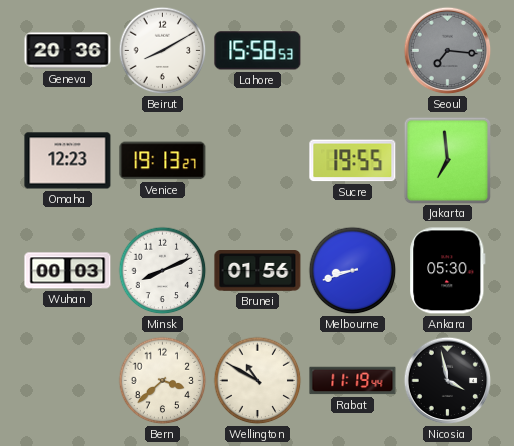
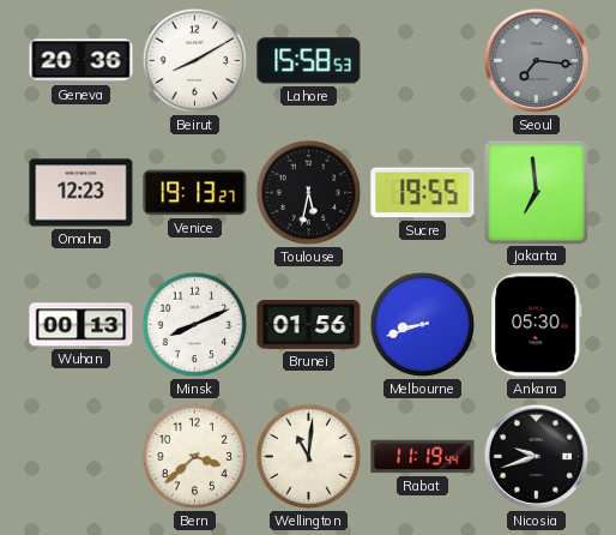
Toulouse: none -> 5:32 (309, 193)
Wuhan: 00:03 -> 00:13 (81, 325)
Wellington: 10:50 -> 11:01 (309, 457)
Nicosia: 3:58 -> 9:42 (537, 457)
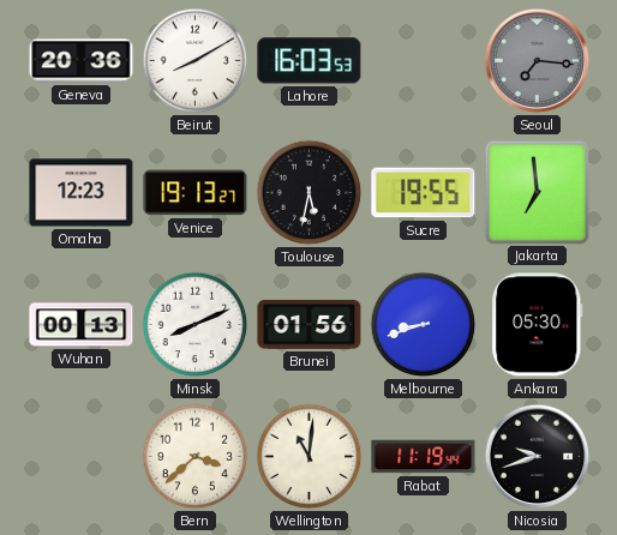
Lahore: 15:58 -> 16:03 (310, 61)
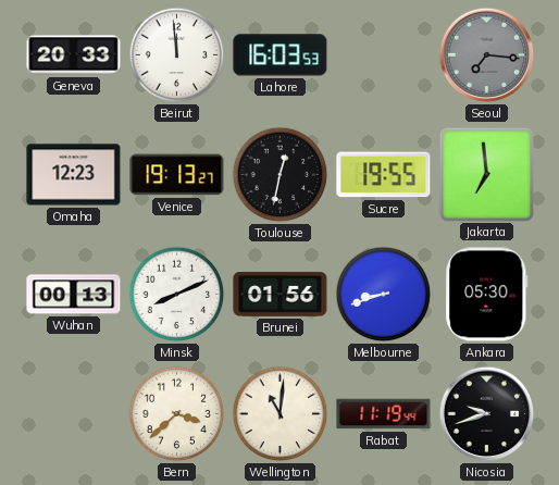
Geneva: 20:36 -> 20:33 (74, 55)
Beirut: 8:10 -> 11:59 (177, 55)
Toulouse: 5:32 -> 12:32 (281, 175)
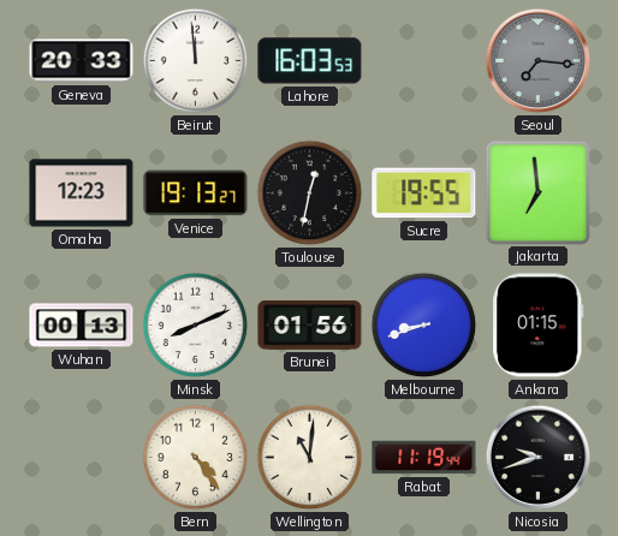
Ankara: 05:30 -> 01:15 (539, 326)
Bern: 3:38 -> 4:24 (196, 458)
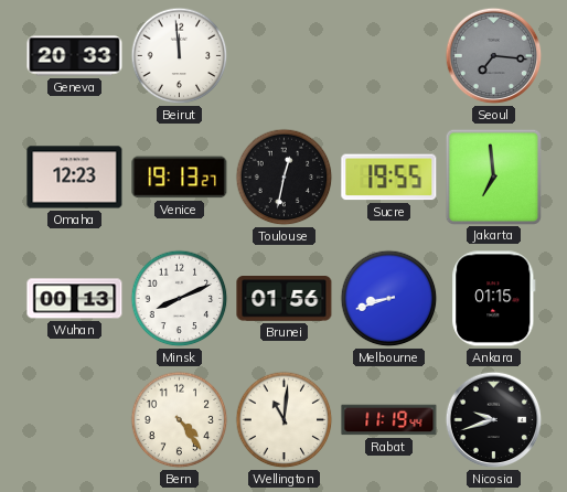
Lahore: 16:03 -> none (310, 61)
